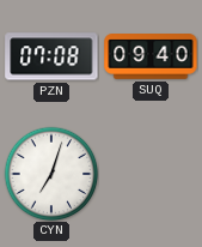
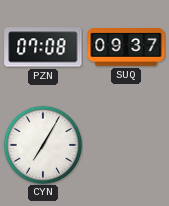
SUQ: 09:40 -> 09:37 (126, 47)
CYN: 7:03 -> 7:05 (43, 145)
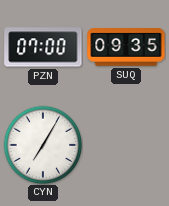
PZN: 07:08 -> 07:00 (43, 47)
SUQ: 09:37 -> 09:35 (126, 47)
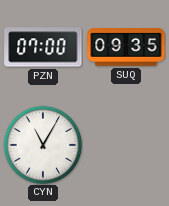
CYN: 7:05 -> 11:05 (43, 145)
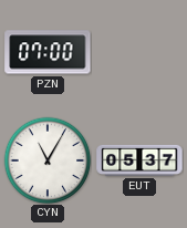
SUQ: 09:35 -> none (126, 47)
EUT: none -> 05:37 (139, 160)
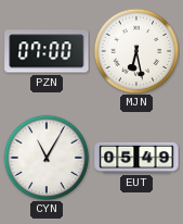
MJN: none -> 6:28 (136, 51)
EUT: 05:37 -> 05:49 (136, 158)
